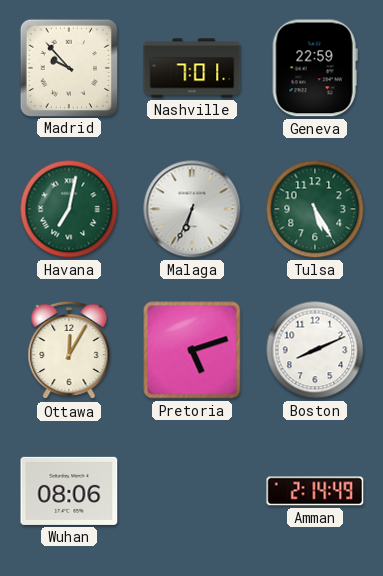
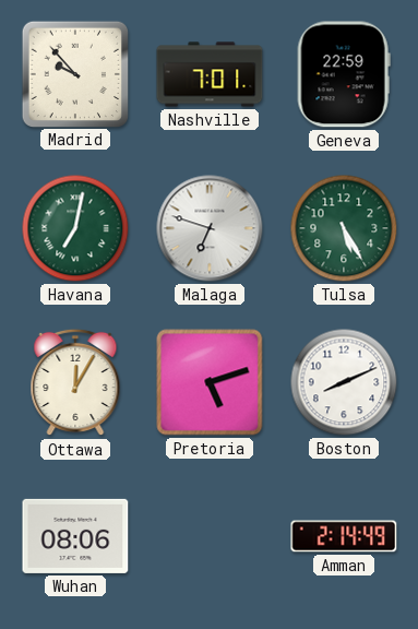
Malaga: 6:34 -> 6:48 (210, 228)
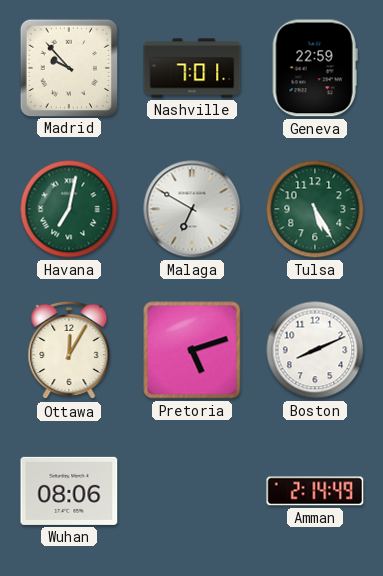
Malaga: 6:48 -> 6:50 (192, 209)
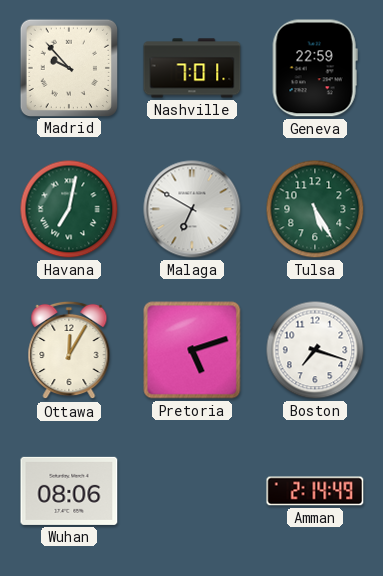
Boston: 8:11 -> 7:18 (315, 350)
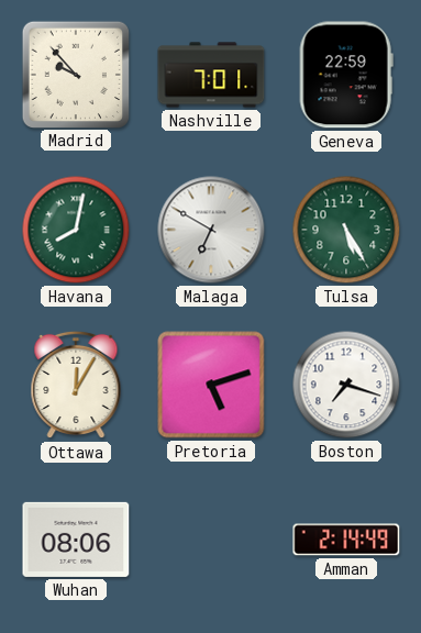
Havana: 7:02 -> 8:02 (76, 230)
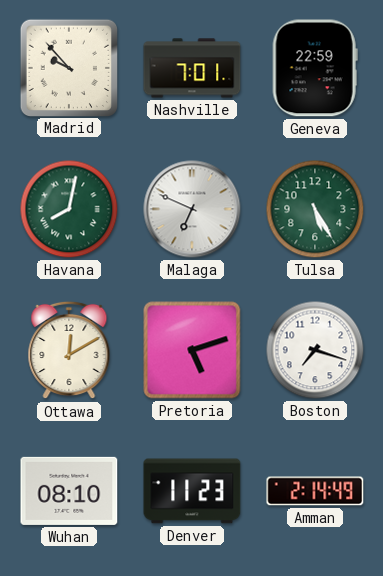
Malaga: 6:50 -> 6:49 (192, 209)
Ottawa: 12:05 -> 12:10 (69, 350)
Wuhan: 08:06 -> 08:10 (69, 491)
Denver: none -> 11:23 (192, 491)
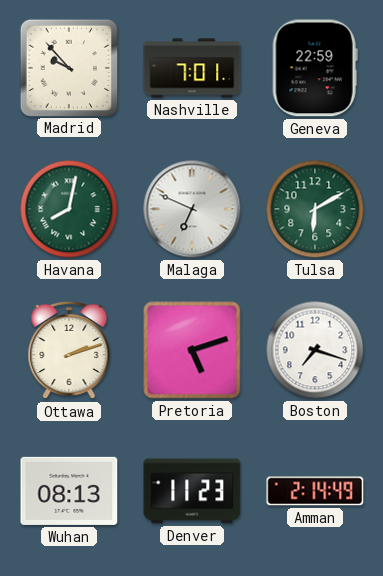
Tulsa: 5:25 -> 6:10 (315, 209)
Ottawa: 12:10 -> 2:12 (69, 350)
Wuhan: 08:10 -> 08:13 (69, 491)
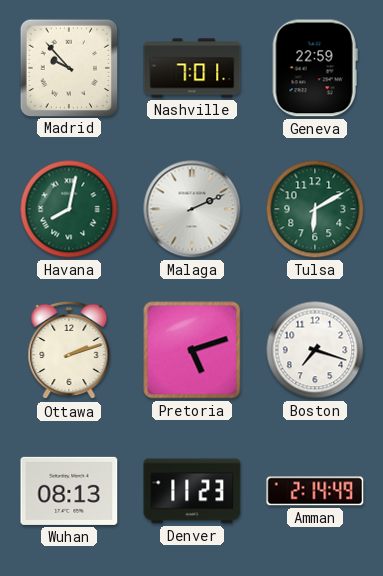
Malaga: 6:49 -> 2:11 (192, 209)
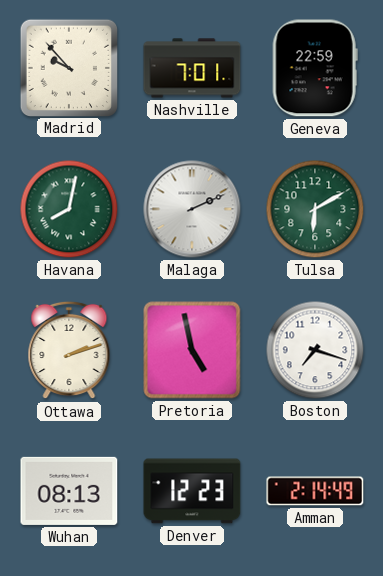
Pretoria: 5:12 -> 4:58 (192, 350)
Denver: 11:23 -> 12:23 (192, 491)
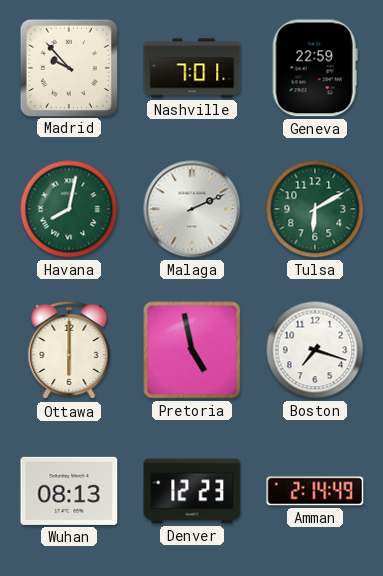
Ottawa: 2:12 -> 6:00 (69, 350)
